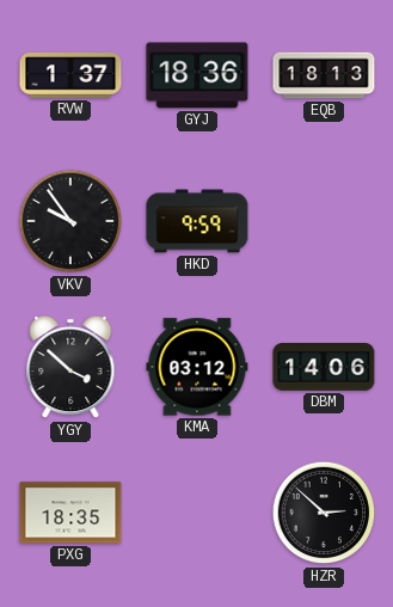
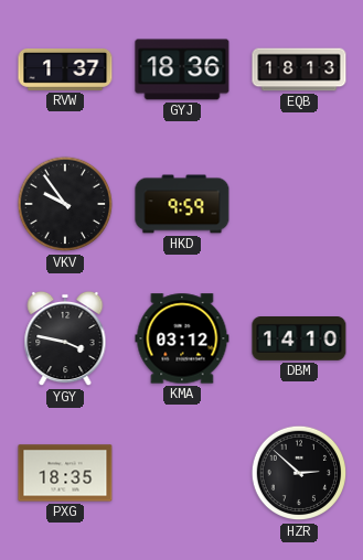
YGY: 3:52 -> 3:47 (65, 338)
DBM: 14:06 -> 14:10 (299, 340)
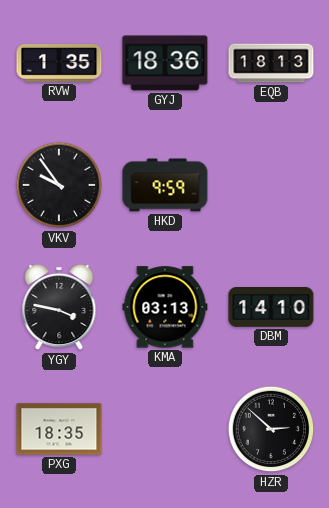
RVW: 1:37 -> 1:35 (59, 64)
KMA: 03:12 -> 03:13 (165, 307)
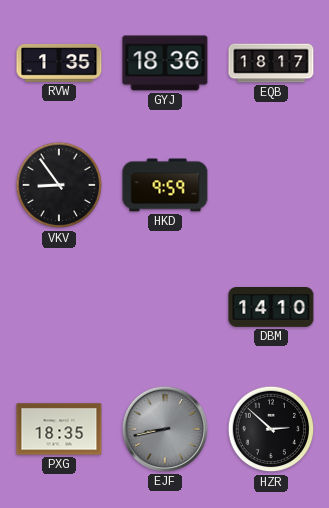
EQB: 18:13 -> 18:17 (271, 63)
VKV: 9:54 -> 8:54 (59, 185)
YGY: 3:47 -> none (59, 307)
KMA: 03:13 -> none (165, 307)
EJF: none -> 8:43 (165, 429)
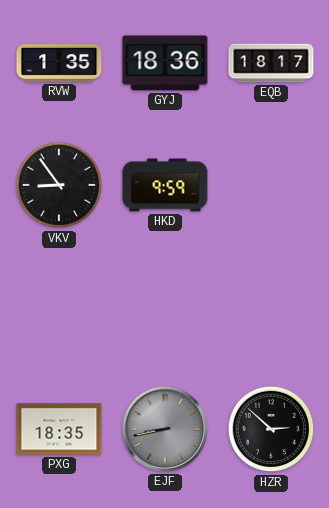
DBM: 14:10 -> none (271, 308)
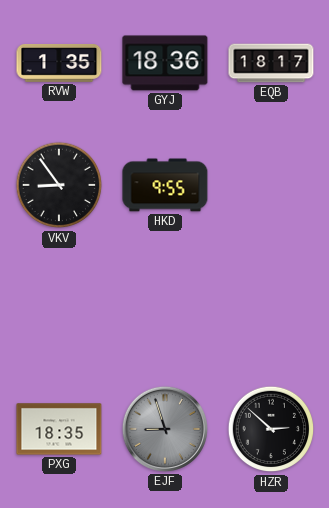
HKD: 9:59 -> 9:55 (165, 185)
EJF: 8:43 -> 8:57 (165, 429)
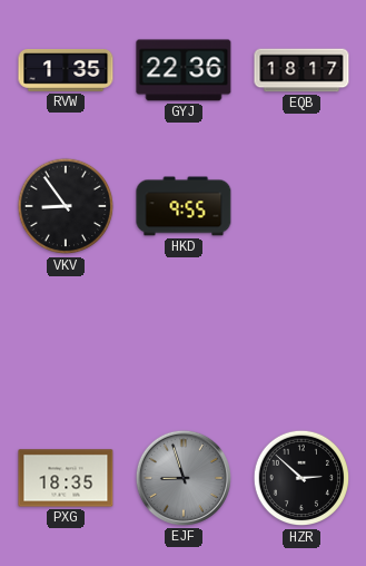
GYJ: 18:36 -> 22:36 (184, 70)
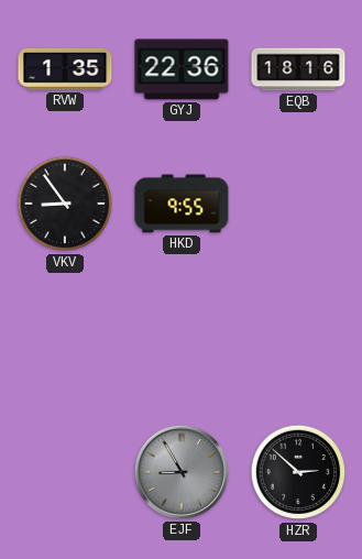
EQB: 18:17 -> 18:16 (298, 69)
PXG: 18:35 -> none (66, 478)
EJF: 8:57 -> 8:55 (182, 472)
